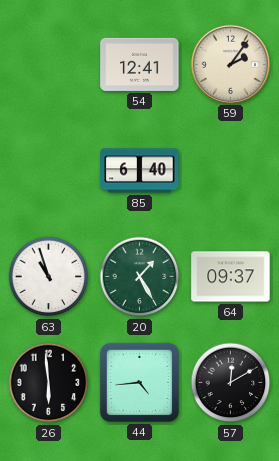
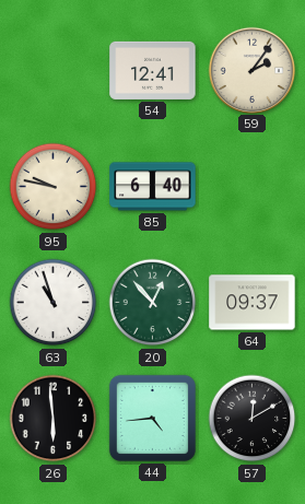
95: none -> 9:47 (54, 187)
20: 1:25 -> 12:53 (153, 303)
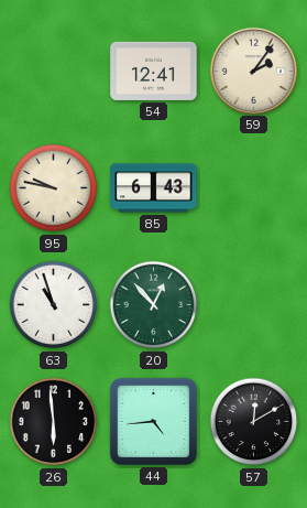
85: 6:40 -> 6:43 (154, 188)
64: 09:37 -> none (253, 303)
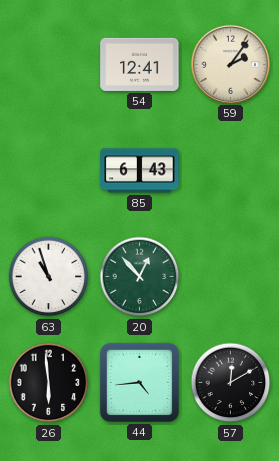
95: 9:47 -> none (54, 188)
